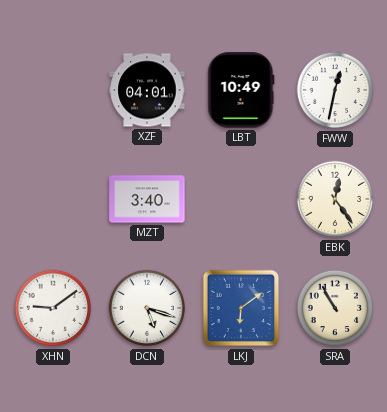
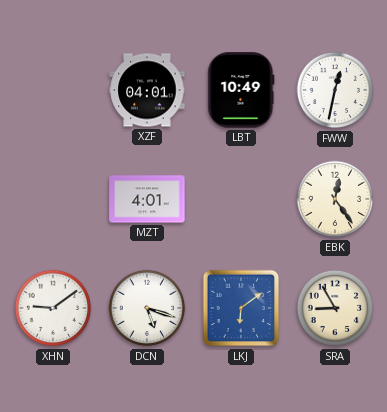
MZT: 3:40 -> 4:01 (147, 199)
SRA: 10:55 -> 8:55 (335, 308)
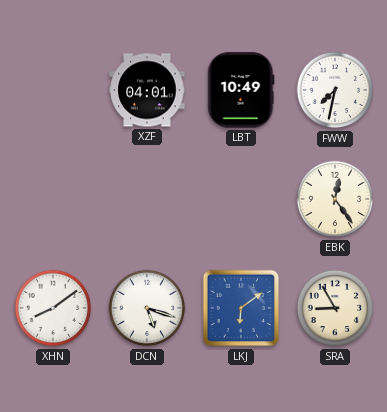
FWW: 12:32 -> 7:32 (335, 90)
MZT: 4:01 -> none (147, 199)
XHN: 9:09 -> 8:09 (53, 308)
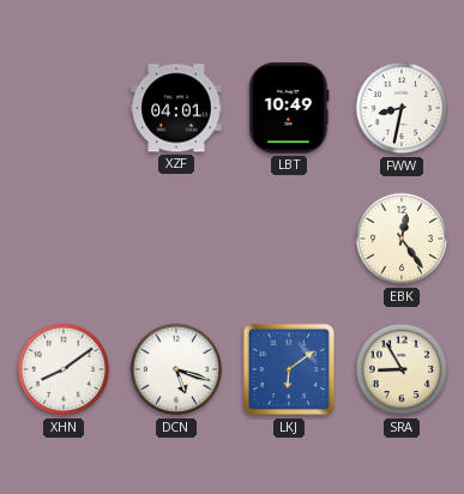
FWW: 7:32 -> 8:32 (402, 108)
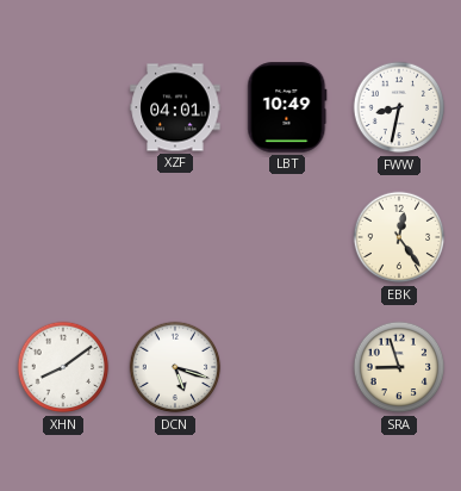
LKJ: 6:09 -> none (289, 369)
SRA: 8:55 -> 8:57 (399, 367)
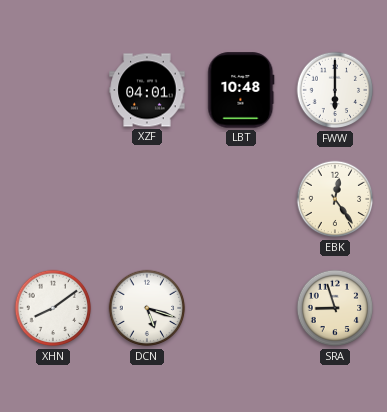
LBT: 10:49 -> 10:48 (241, 90)
FWW: 8:32 -> 6:00 (335, 90)
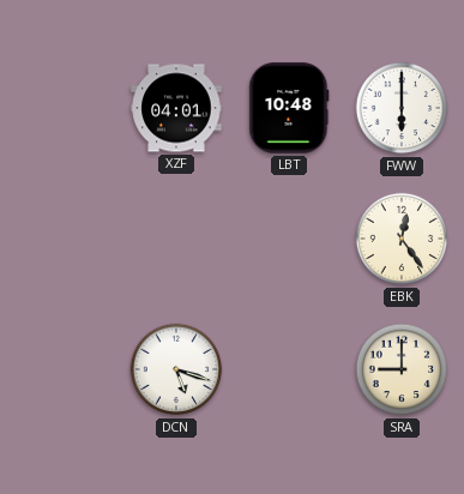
XHN: 8:09 -> none (53, 308)
SRA: 8:57 -> 9:00 (402, 369)
